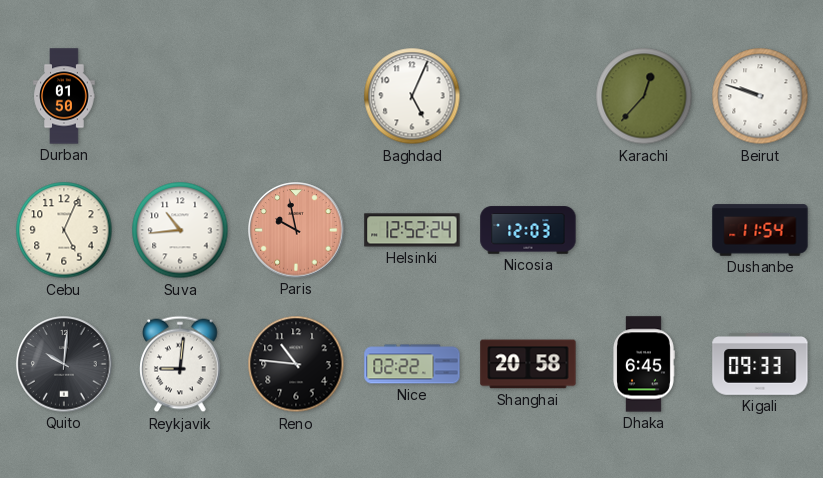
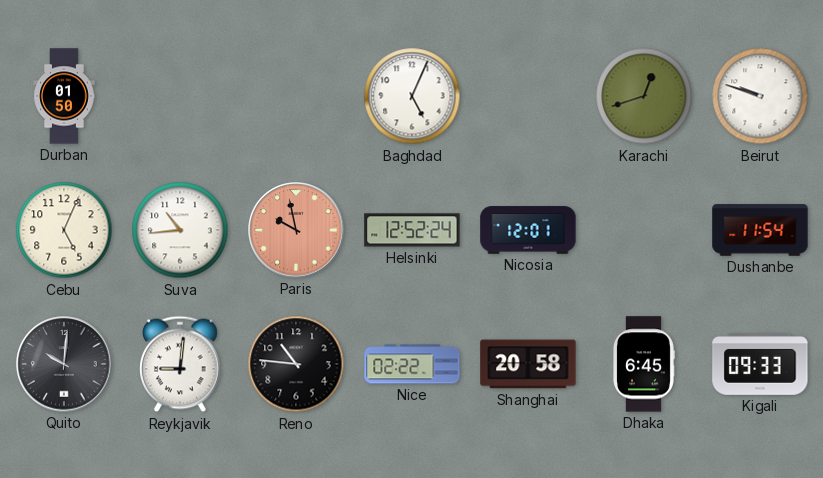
Karachi: 12:37 -> 12:42 (644, 96)
Nicosia: 12:03 -> 12:01 (528, 230)
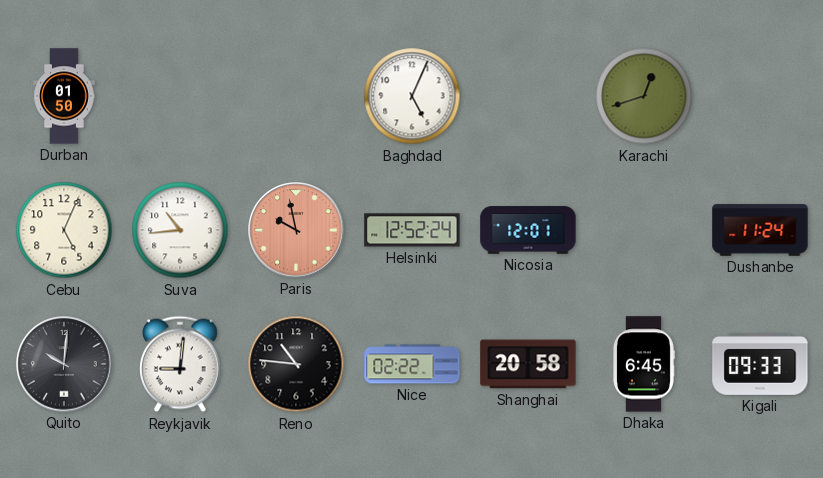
Beirut: 9:48 -> none (760, 96)
Dushanbe: 11:54 -> 11:24 (760, 230)
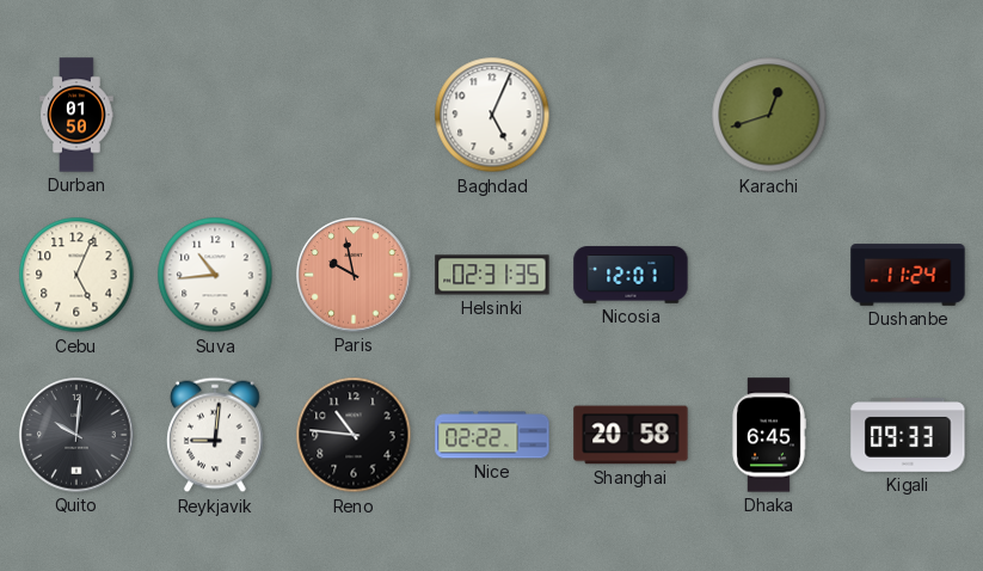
Helsinki: 12:52 -> 02:31 (492, 275)
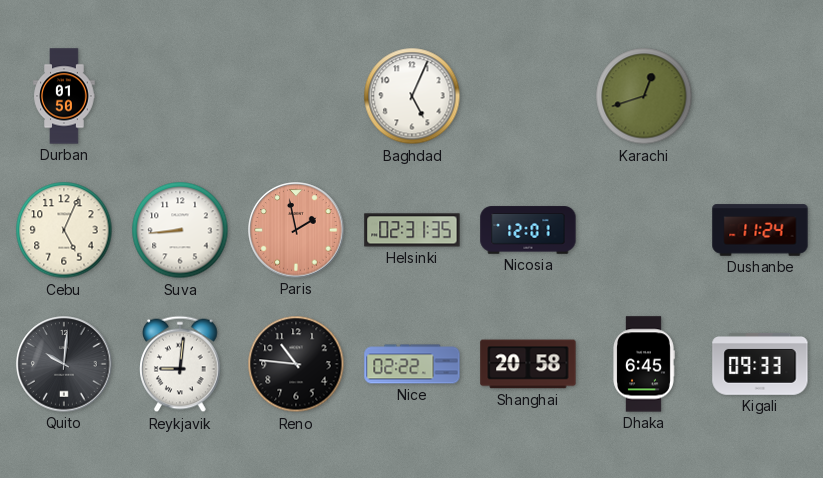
Suva: 10:44 -> 8:44 (180, 230)
Paris: 9:58 -> 1:58 (296, 230)
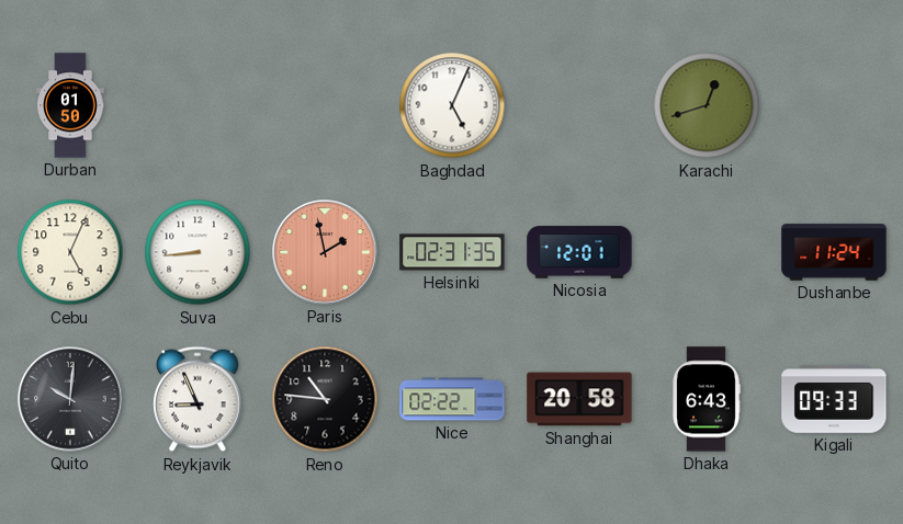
Reykjavik: 9:01 -> 8:56 (197, 399)
Dhaka: 6:45 -> 6:43 (707, 399)
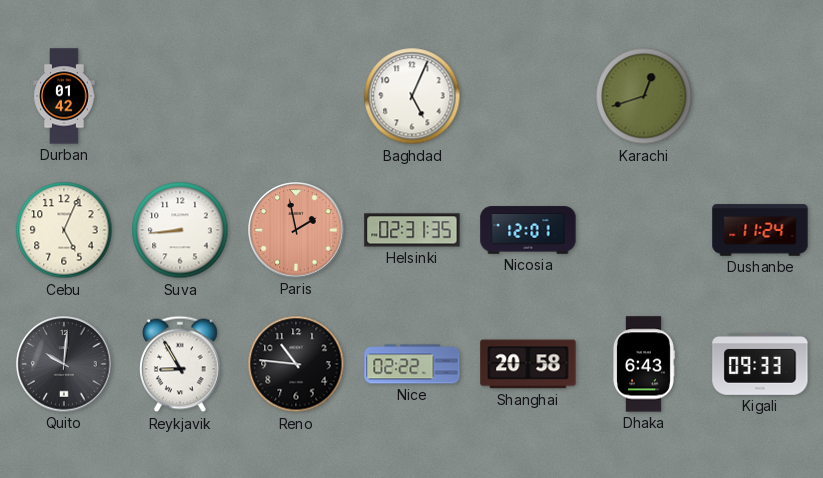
Durban: 01:50 -> 01:42 (64, 96)
Reykjavik: 8:56 -> 8:55 (180, 364)
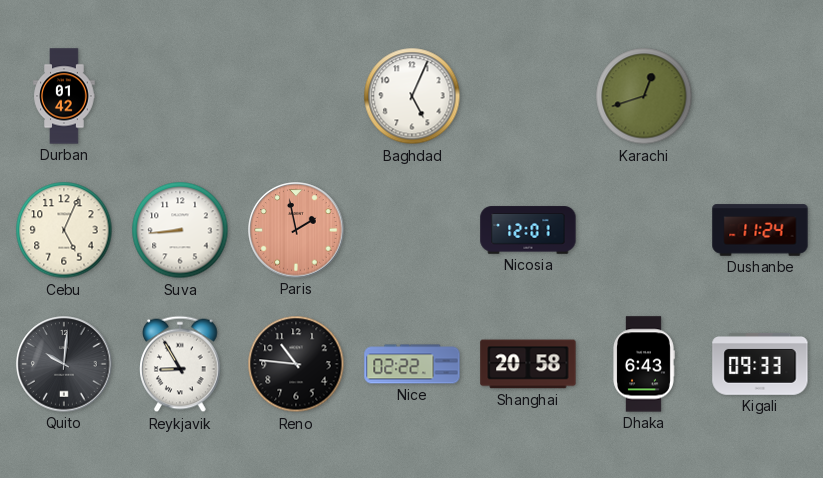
Helsinki: 02:31 -> none (412, 230)
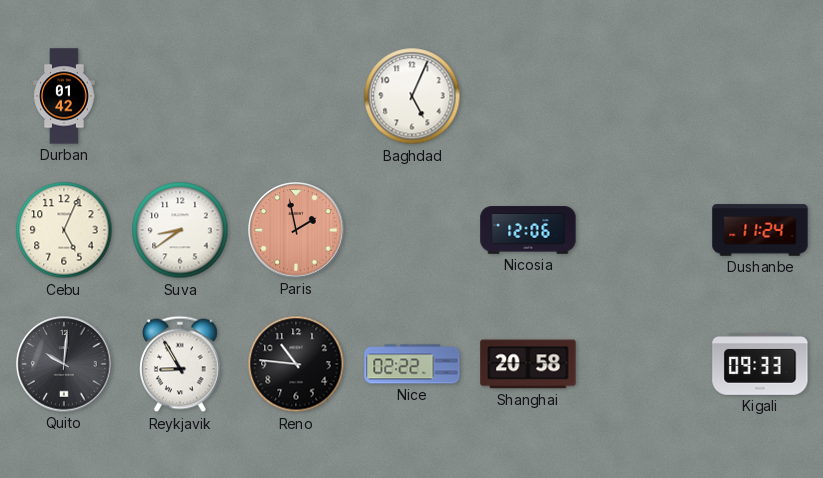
Karachi: 12:42 -> none (644, 96)
Suva: 8:44 -> 8:39 (180, 230)
Nicosia: 12:01 -> 12:06 (528, 230)
Dhaka: 6:43 -> none (644, 364)
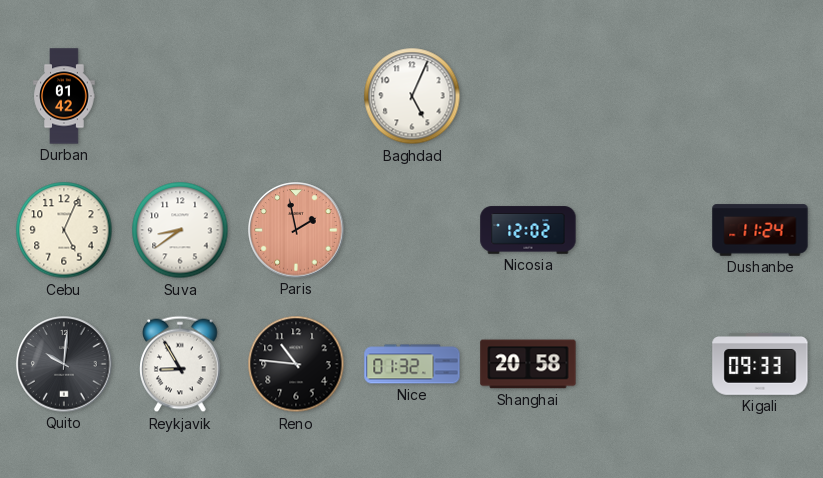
Nicosia: 12:06 -> 12:02 (528, 230)
Nice: 02:22 -> 01:32 (412, 364)
